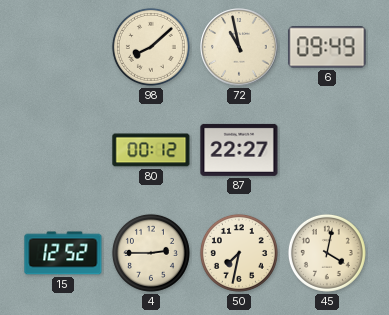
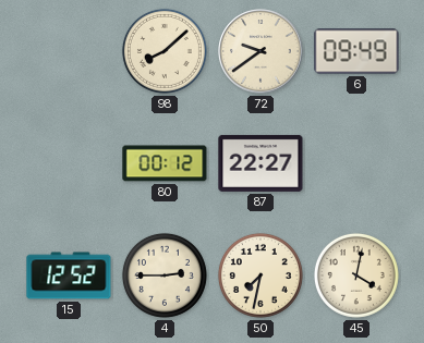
72: 10:58 -> 9:39 (261, 51)
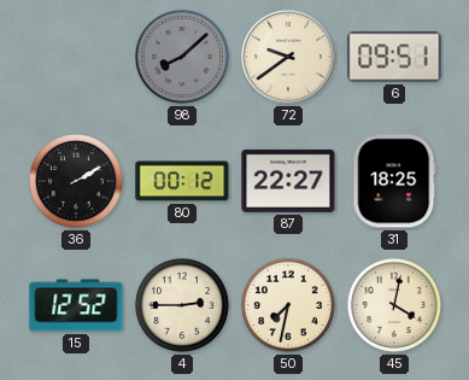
98 dial: cream -> grey (182, 57)
6: 09:49 -> 09:51 (394, 57)
36: none -> 2:10 (76, 181)
31: none -> 18:25 (394, 181)
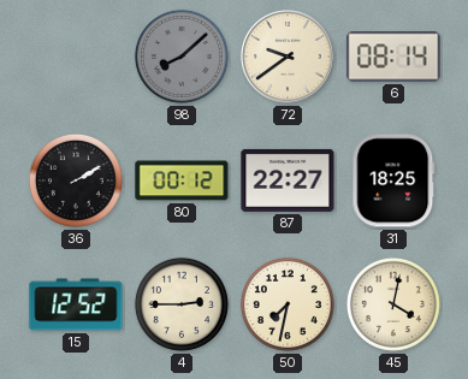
6: 09:51 -> 08:14 (393, 57)
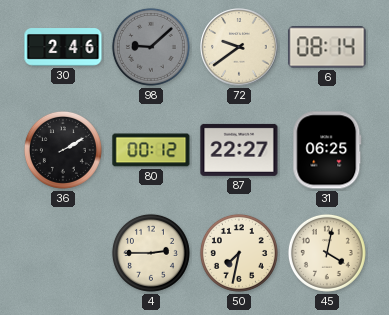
30: none -> 2:46 (63, 47)
98: 8:08 -> 9:08 (151, 47)
31: 18:25 -> 06:25 (327, 150)
15: 12:52 -> none (76, 304)
